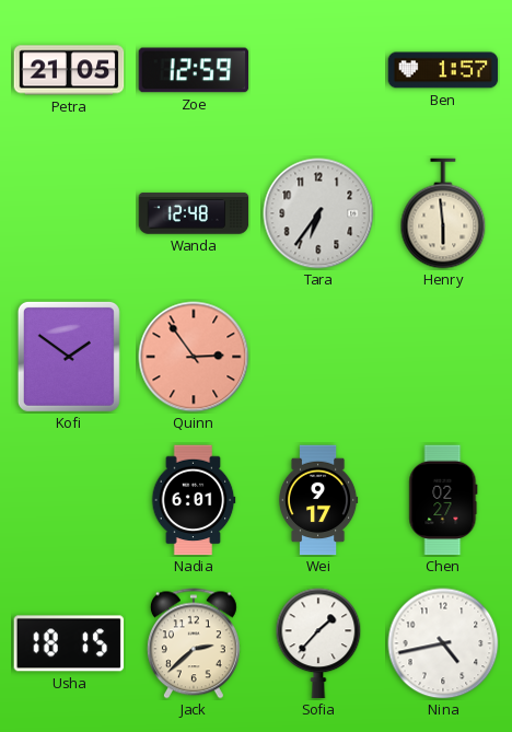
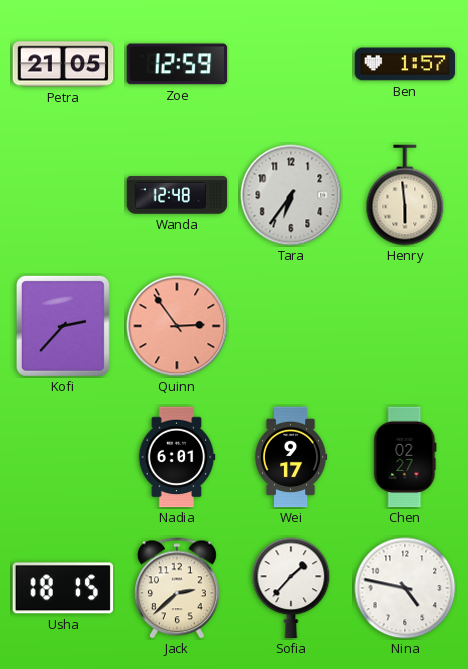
Kofi: 1:51 -> 2:37 (63, 326)
Nina: 4:43 -> 4:47 (405, 588)
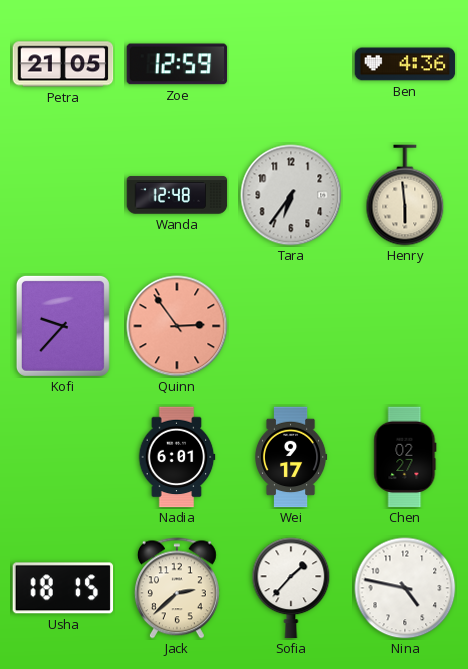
Ben: 1:57 -> 4:36 (405, 64)
Kofi: 2:37 -> 9:37 (63, 326)
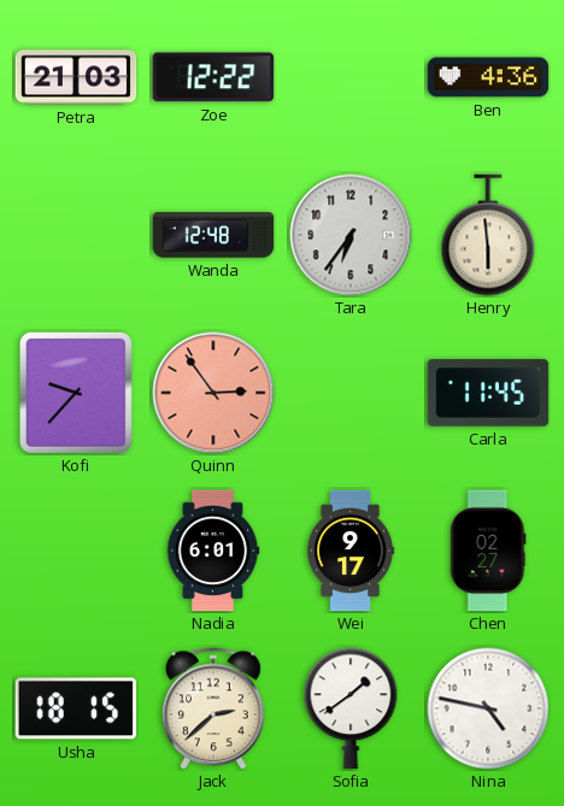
Petra: 21:05 -> 21:03 (76, 77)
Zoe: 12:59 -> 12:22 (213, 77)
Carla: none -> 11:45 (488, 393)
Sofia: 1:37 -> 1:39 (351, 708)
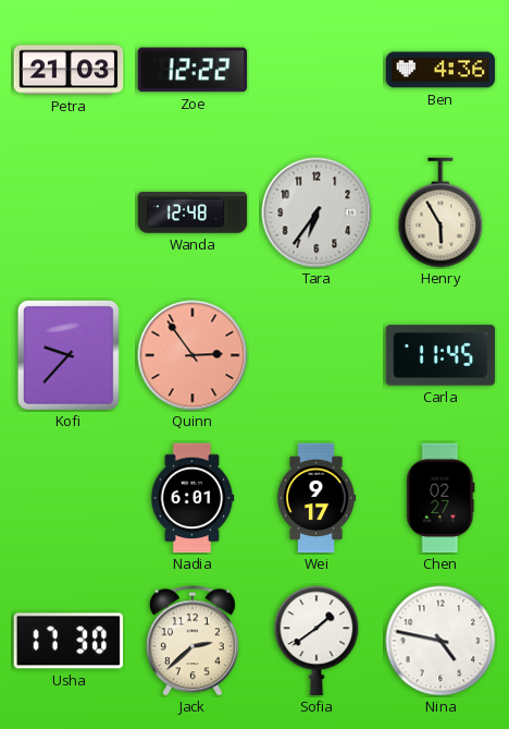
Henry: 5:59 -> 5:55 (440, 212)
Usha: 18:15 -> 17:30 (69, 641)
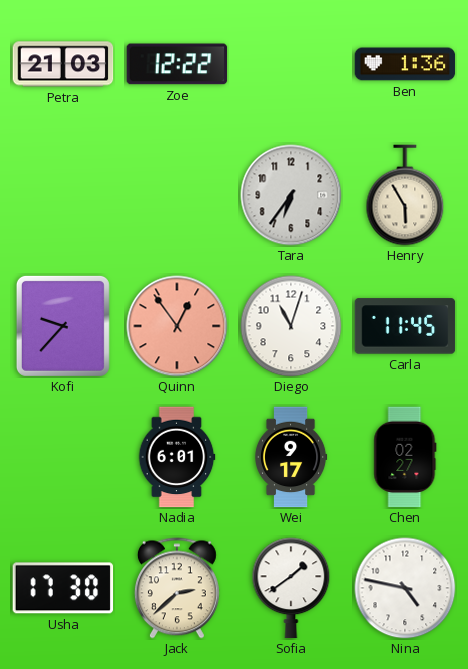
Ben: 4:36 -> 1:36 (405, 64)
Wanda: 12:48 -> none (193, 212)
Quinn: 2:54 -> 12:54 (177, 326)
Diego: none -> 11:03 (291, 326)
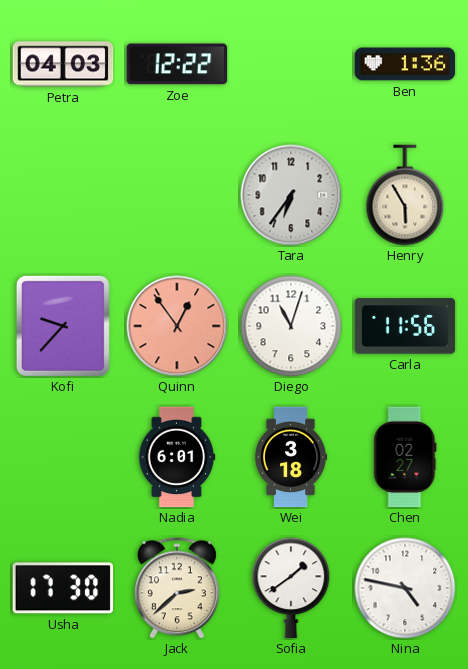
Petra: 21:03 -> 04:03 (63, 64)
Carla: 11:45 -> 11:56 (405, 326)
Wei: 9:17 -> 3:18 (291, 457)
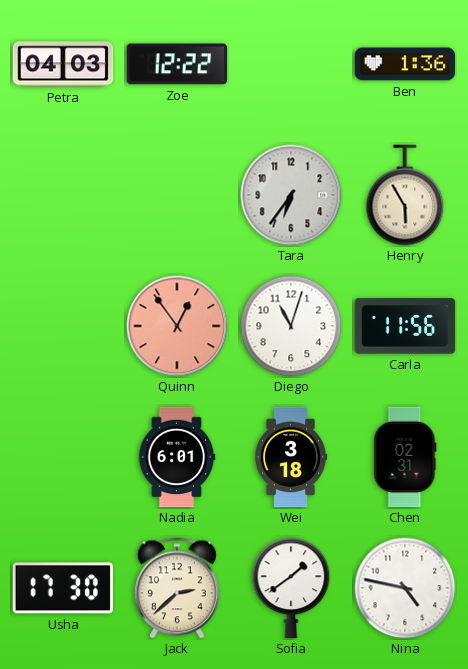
Kofi: 9:37 -> none (63, 326)
Chen: 02:27 -> 02:31 (405, 457)
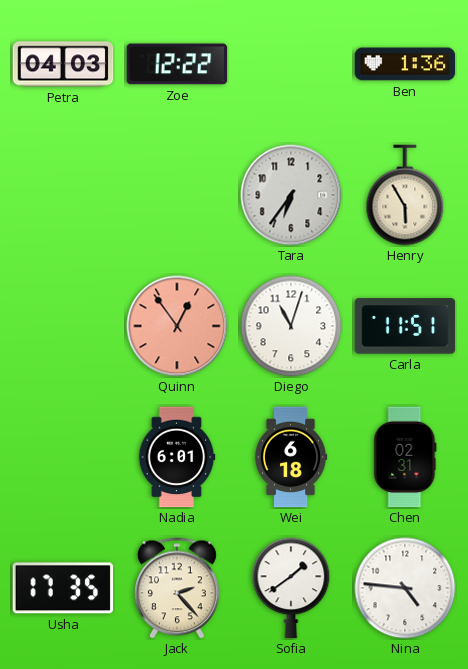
Carla: 11:56 -> 11:51 (405, 326)
Wei: 3:18 -> 6:18 (291, 457)
Usha: 17:30 -> 17:35 (63, 588)
Jack: 2:38 -> 2:23 (177, 588)
Nina: 4:47 -> 4:46 (405, 588)
